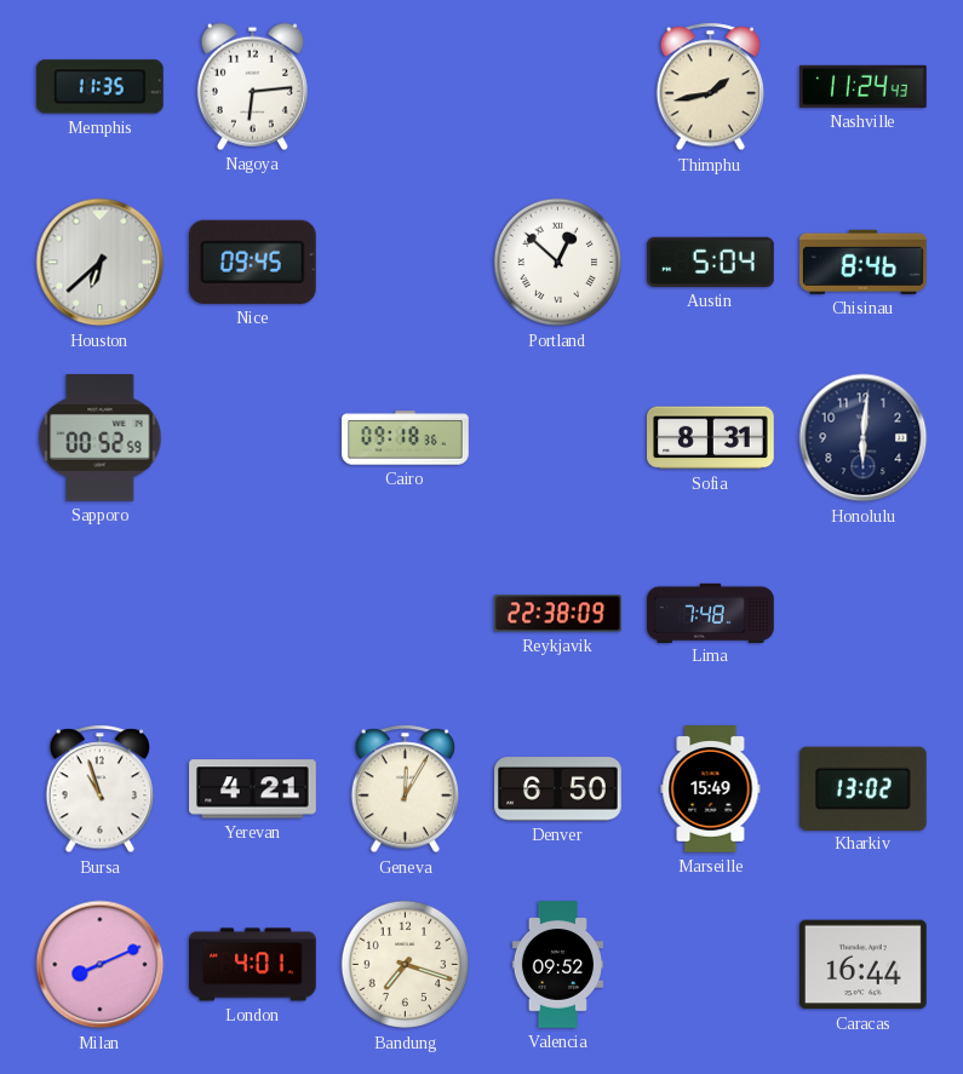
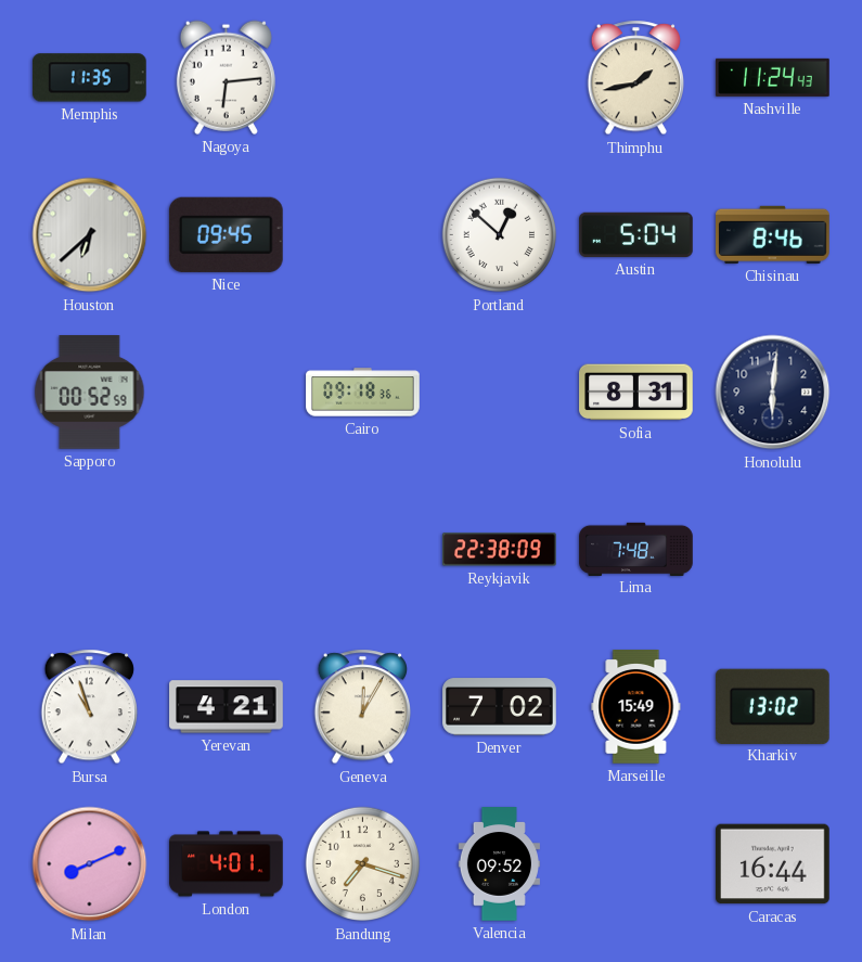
Denver: 6:50 -> 7:02 (500, 707)
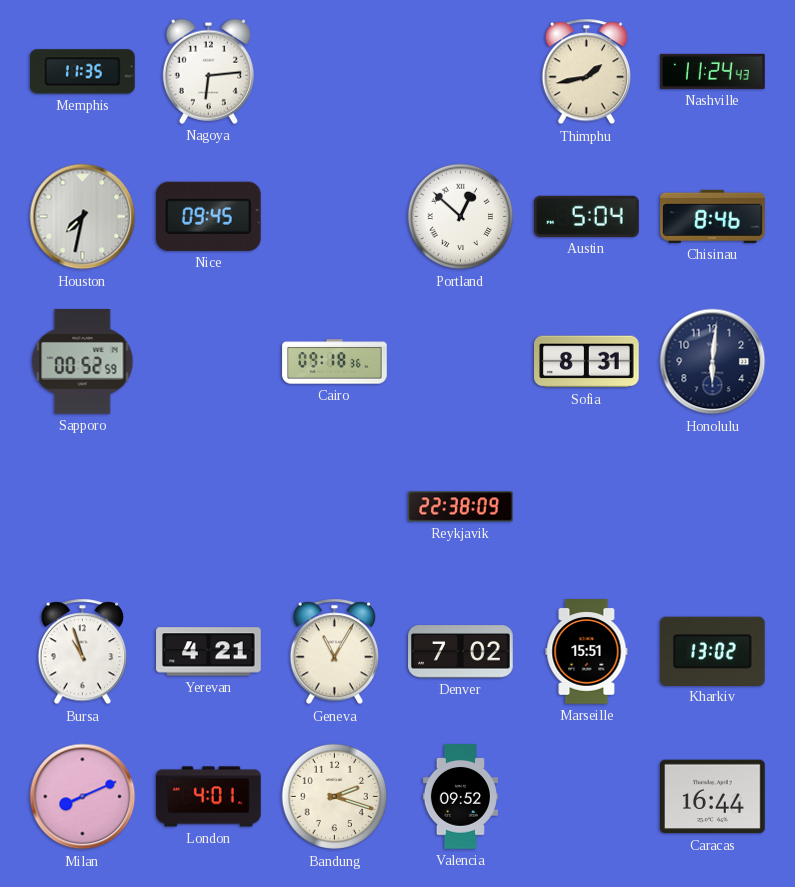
Houston: 6:38 -> 7:32 (83, 217)
Lima: 7:48 -> none (636, 549)
Geneva: 12:05 -> 11:05 (334, 652)
Marseille: 15:49 -> 15:51 (587, 652)
Bandung: 7:18 -> 2:18 (335, 797)
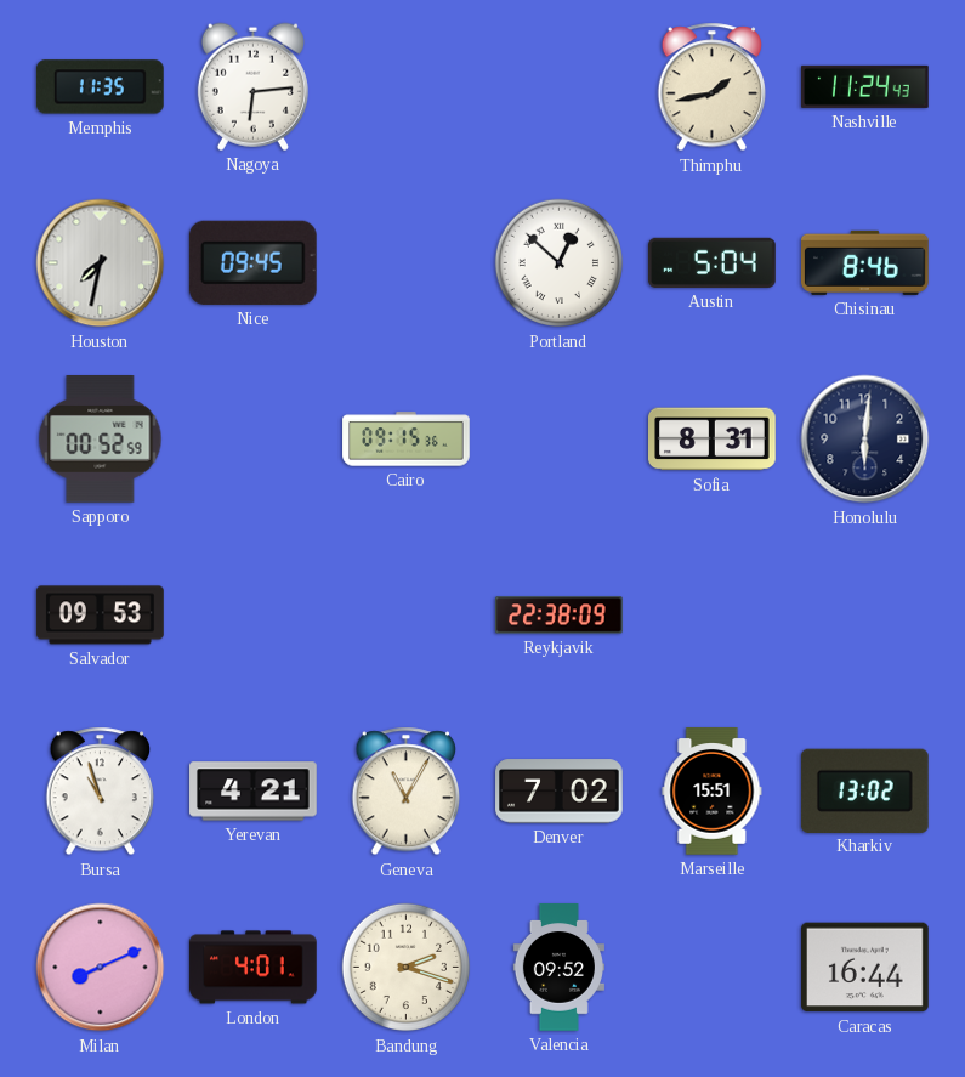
Cairo: 09:18 -> 09:15 (407, 440)
Salvador: none -> 09:53 (101, 616)
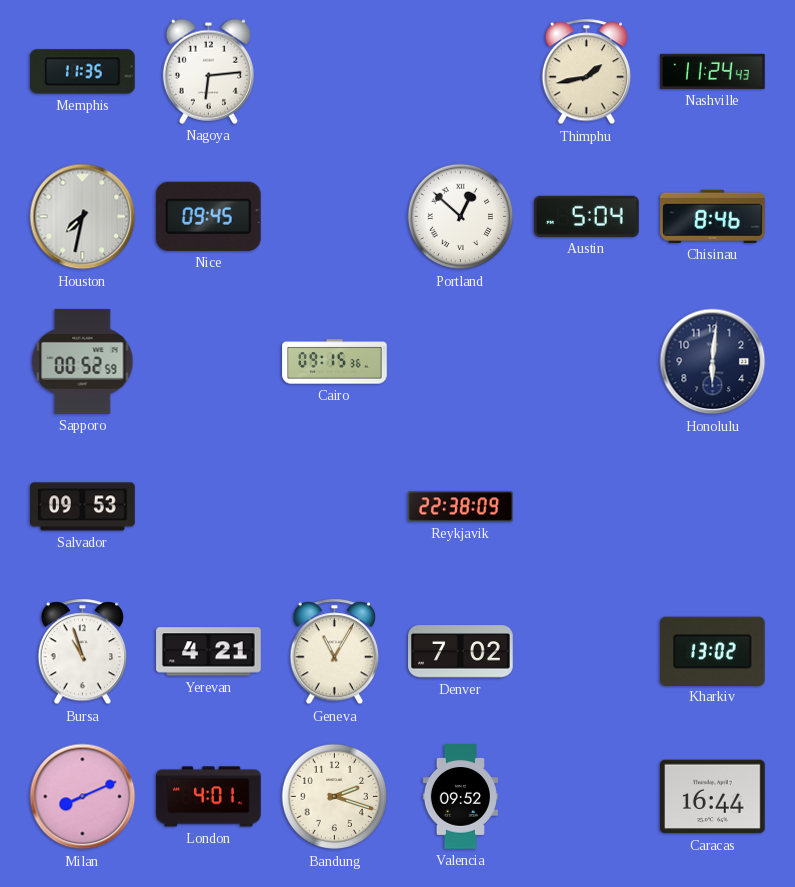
Sofia: 8:31 -> none (713, 440)
Marseille: 15:51 -> none (713, 792)
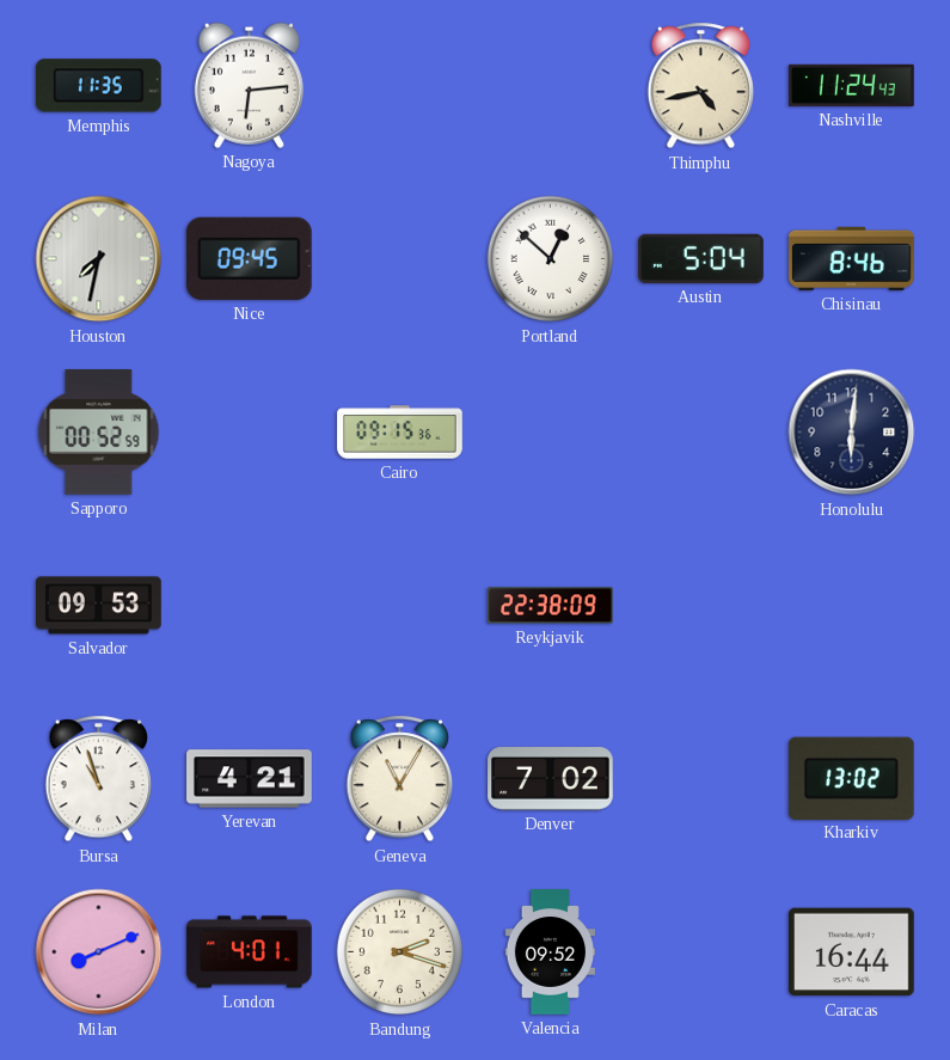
Thimphu: 1:43 -> 4:43 (700, 86)
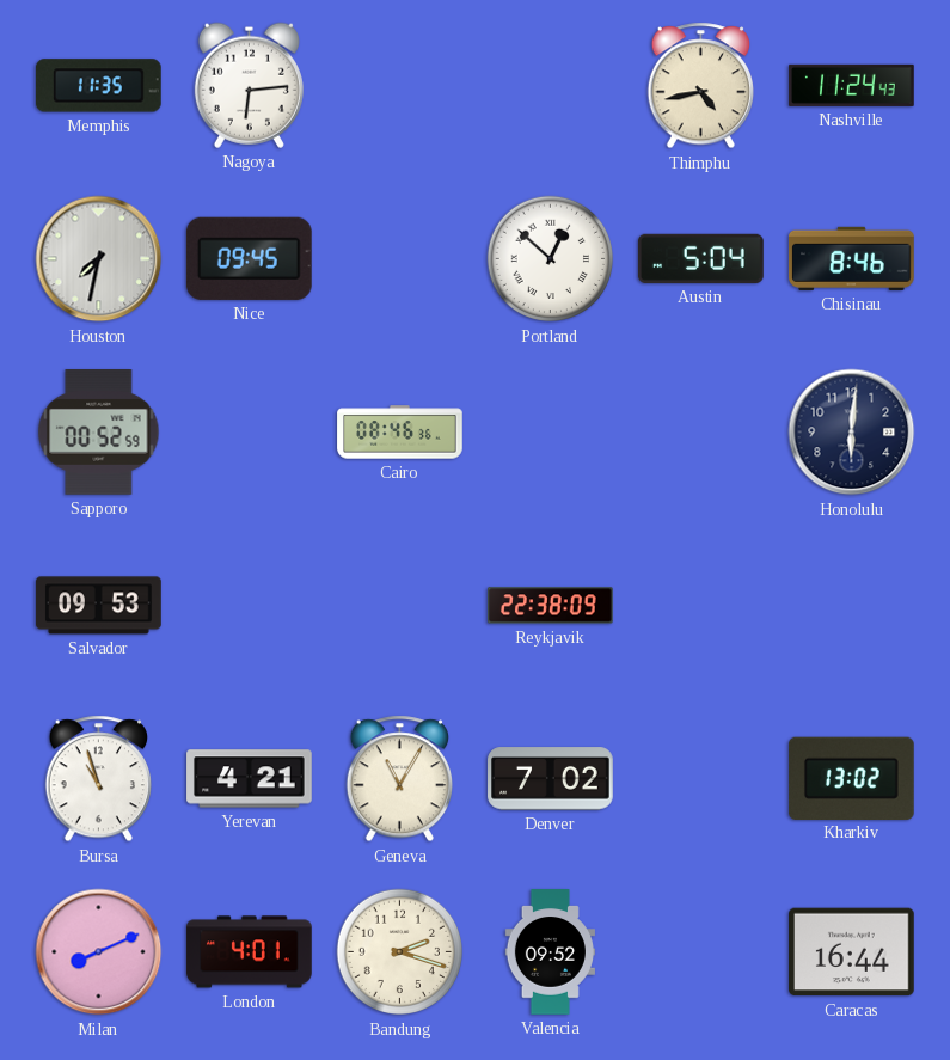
Cairo: 09:15 -> 08:46 (400, 433)
